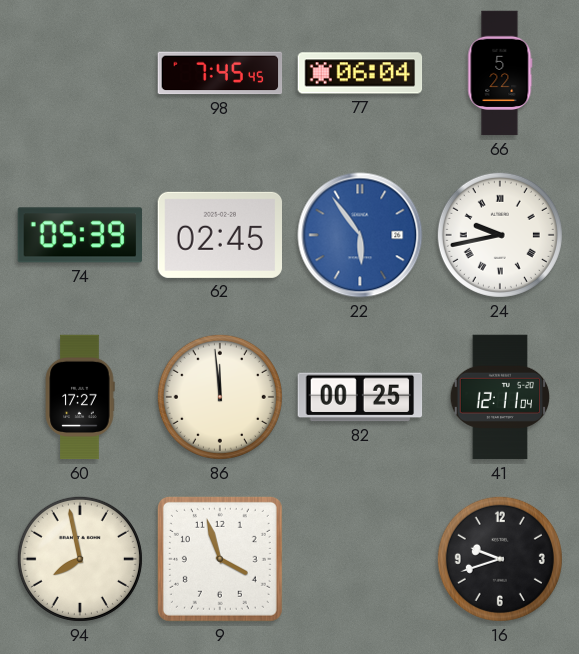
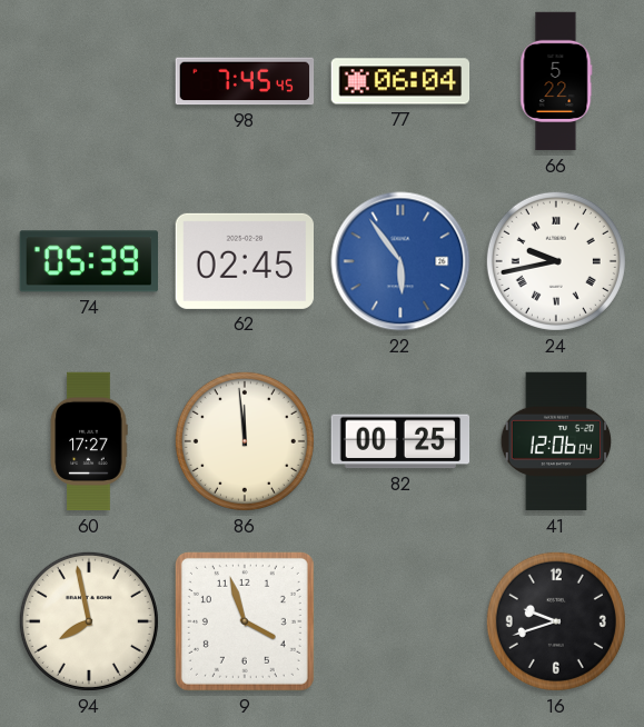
41: 12:11 -> 12:06 (556, 441)
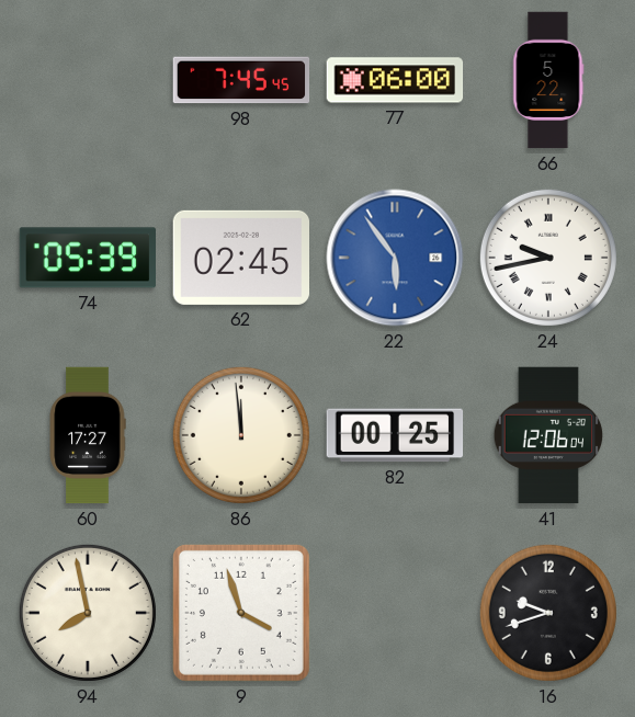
77: 06:04 -> 06:00 (395, 80)
